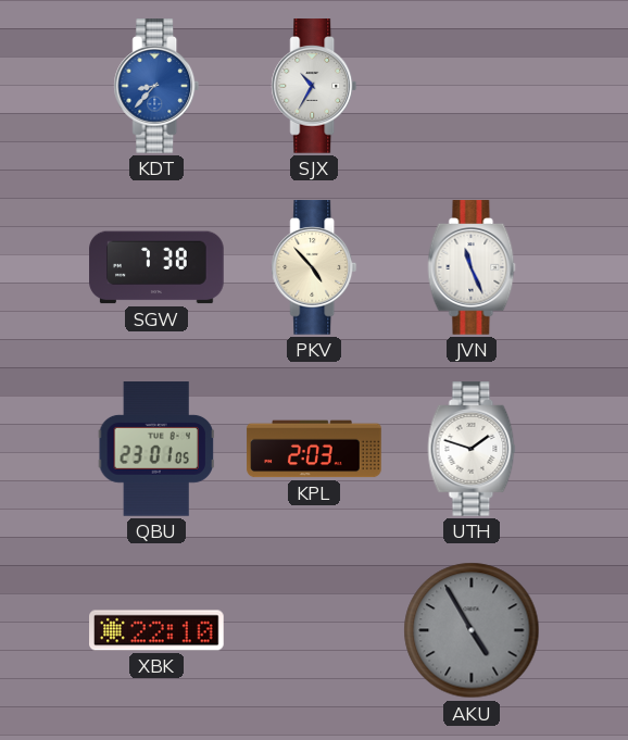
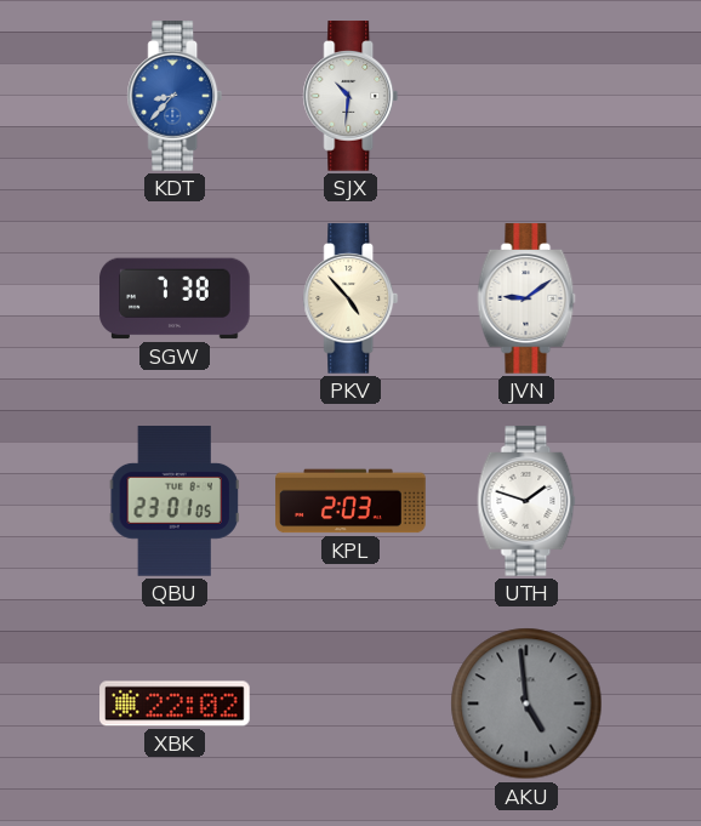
SJX: 10:35 -> 10:31 (350, 96)
JVN: 11:26 -> 9:09 (526, 298)
XBK: 22:10 -> 22:02 (175, 703)
AKU: 4:55 -> 4:59 (526, 703)
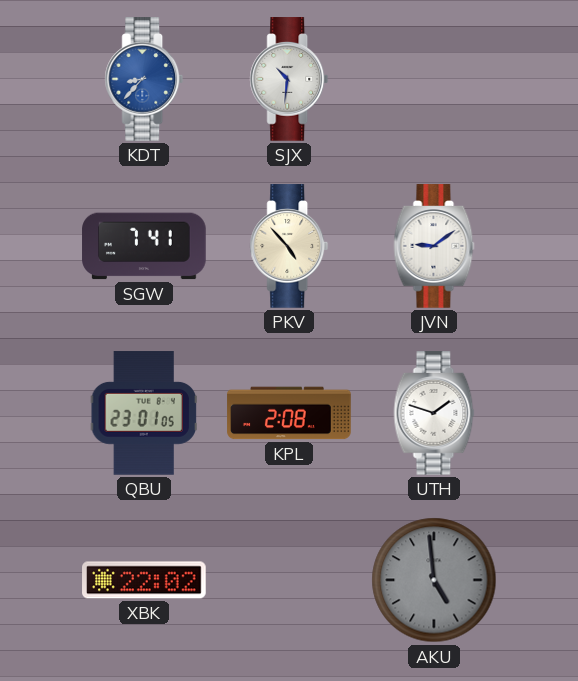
SGW: 7:38 -> 7:41 (144, 246)
KPL: 2:03 -> 2:08 (289, 413)
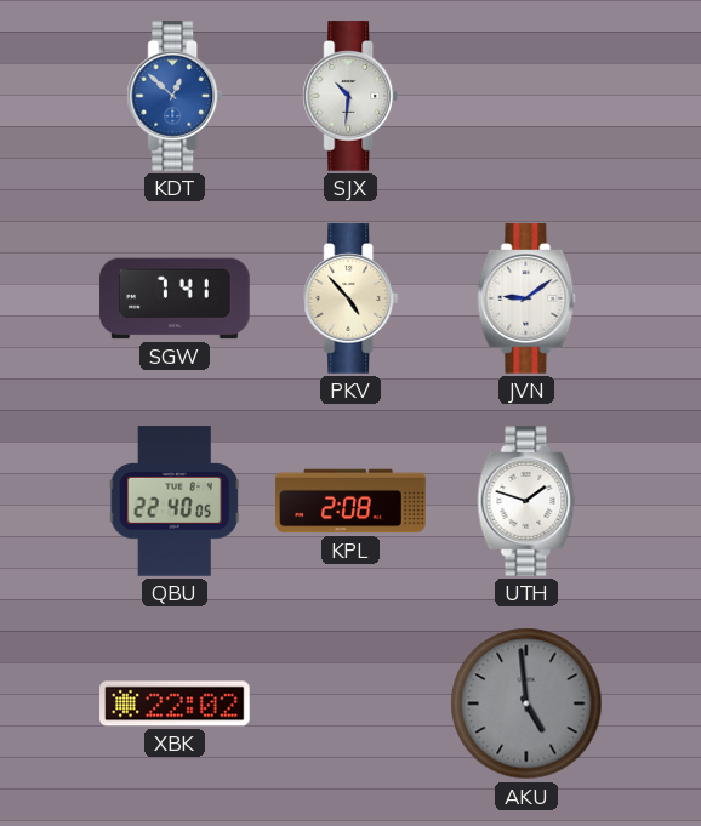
KDT: 8:37 -> 12:52 (175, 96)
QBU: 23:01 -> 22:40 (173, 501)
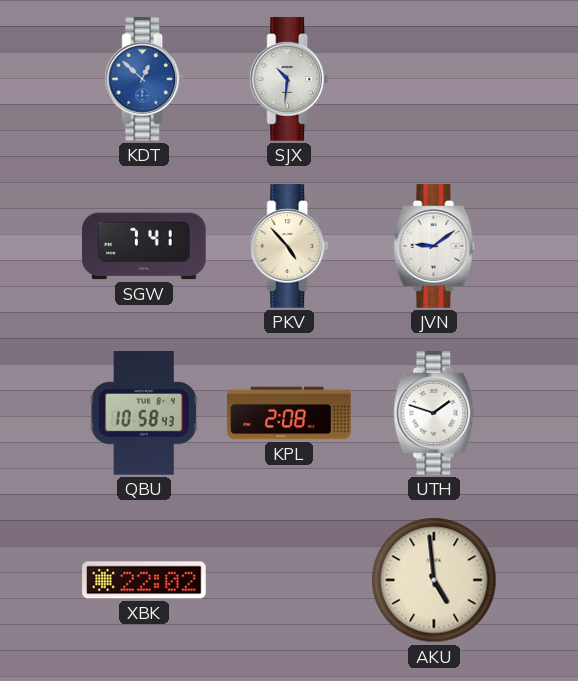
QBU: 22:40 -> 10:58 (143, 413)
AKU dial: grey -> cream (434, 580)
